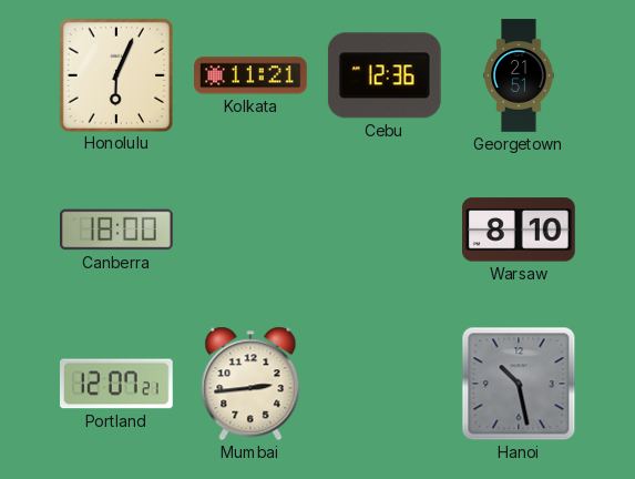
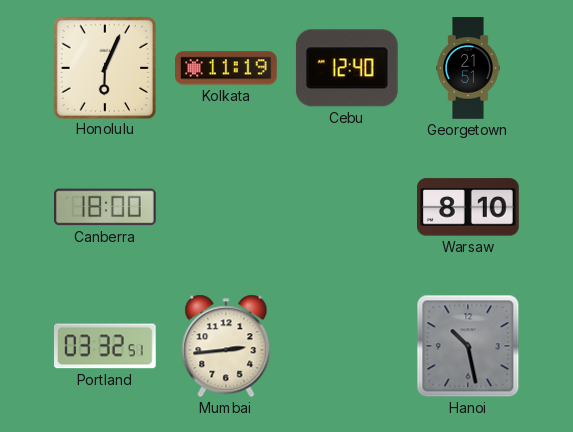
Kolkata: 11:21 -> 11:19 (226, 68)
Cebu: 12:36 -> 12:40 (347, 68)
Portland: 12:07 -> 03:32 (106, 346)
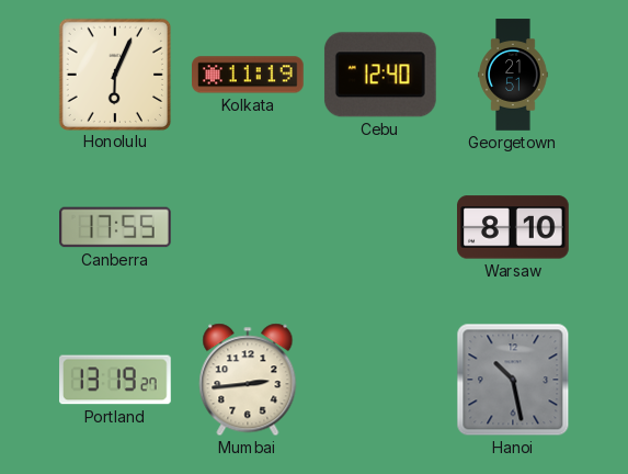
Canberra: 18:00 -> 17:55 (116, 227)
Portland: 03:32 -> 13:19 (116, 380)
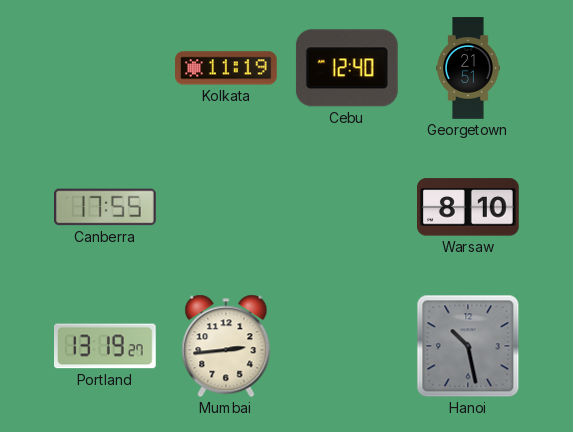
Honolulu: 6:04 -> none (114, 74)
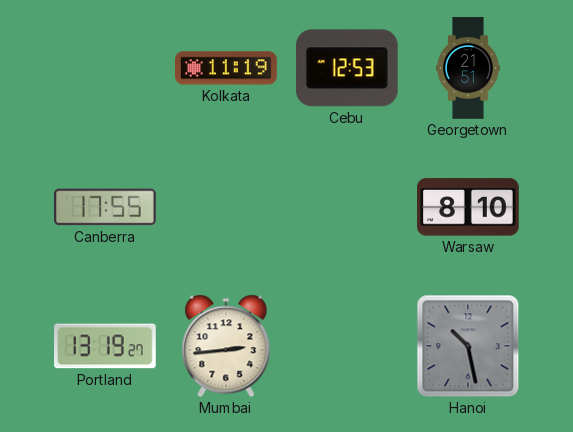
Cebu: 12:40 -> 12:53 (347, 68)
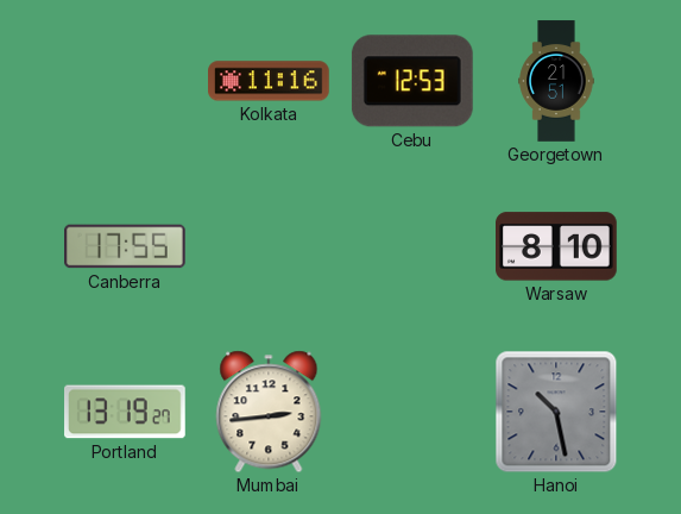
Kolkata: 11:19 -> 11:16 (269, 81)
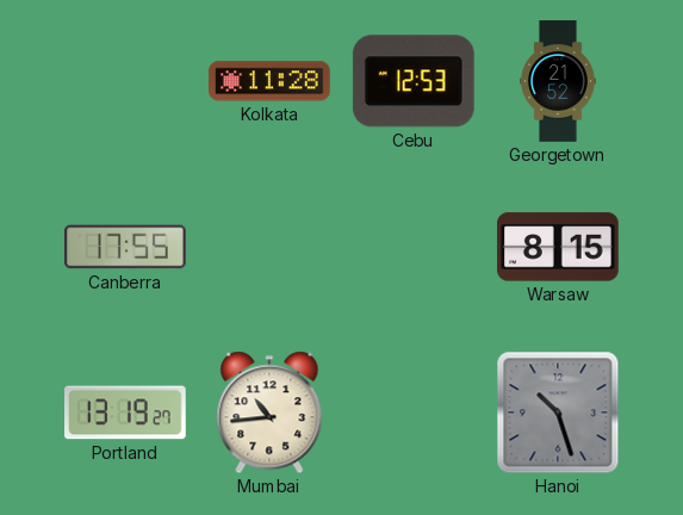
Kolkata: 11:16 -> 11:28 (269, 81)
Georgetown: 21:51 -> 21:52 (558, 81)
Warsaw: 8:10 -> 8:15 (559, 247)
Mumbai: 2:44 -> 10:44 (269, 412)
Hanoi: 10:28 -> 10:27 (558, 412)
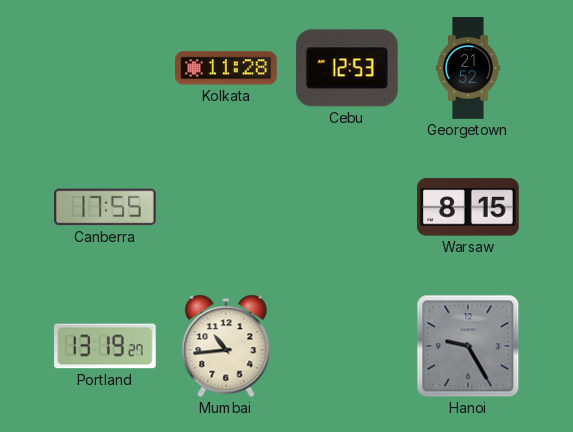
Hanoi: 10:27 -> 9:25 (468, 346)
